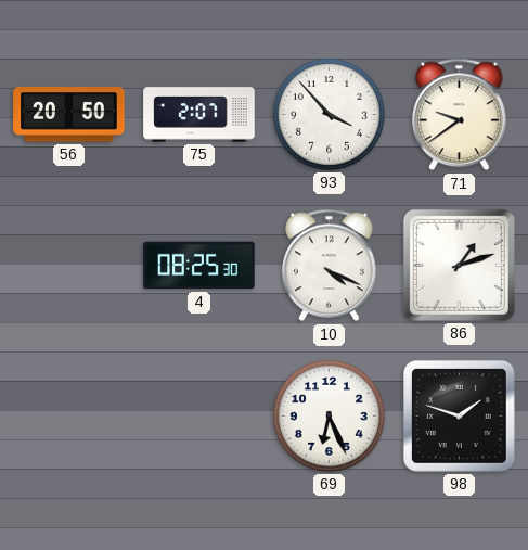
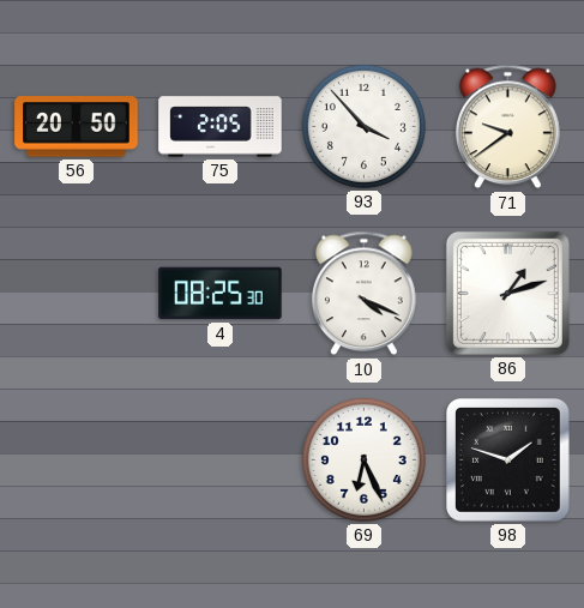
75: 2:07 -> 2:05 (221, 127)
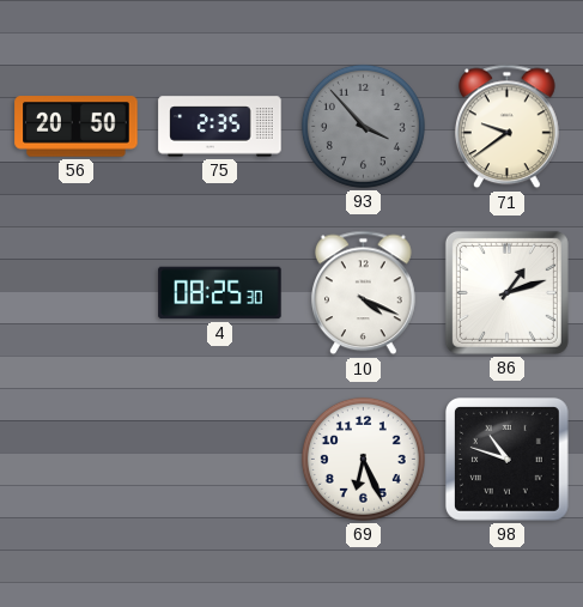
75: 2:05 -> 2:35 (220, 127)
93 dial: white -> grey (363, 126)
98: 1:48 -> 10:48 (508, 460)
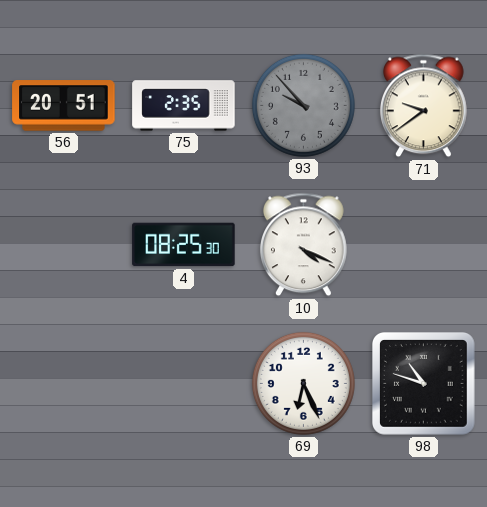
56: 20:50 -> 20:51 (64, 106)
93: 3:53 -> 9:53 (303, 105)
86: 1:12 -> none (506, 292)
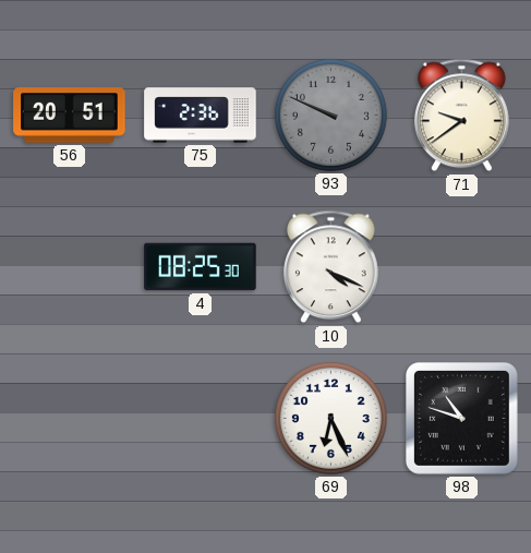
75: 2:35 -> 2:36 (201, 116)
93: 9:53 -> 9:49 (330, 115)
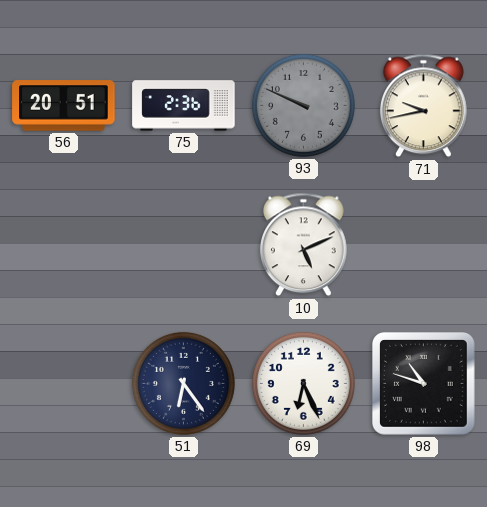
71: 9:39 -> 9:43 (424, 106)
4: 08:25 -> none (201, 267)
10: 4:19 -> 5:11 (304, 245)
51: none -> 6:24 (183, 383)
